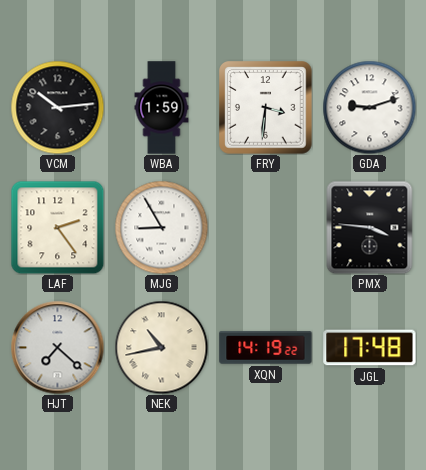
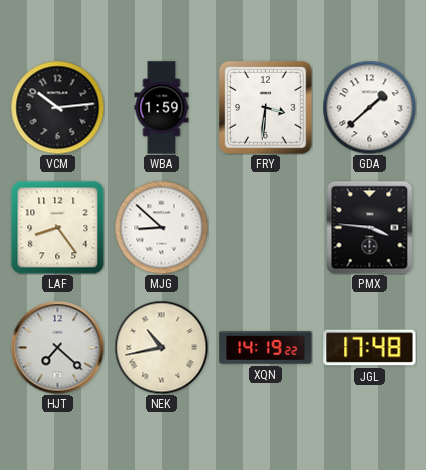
GDA: 9:12 -> 1:38 (369, 107)
LAF: 2:24 -> 8:24 (57, 227)
MJG: 8:55 -> 8:52 (161, 227)
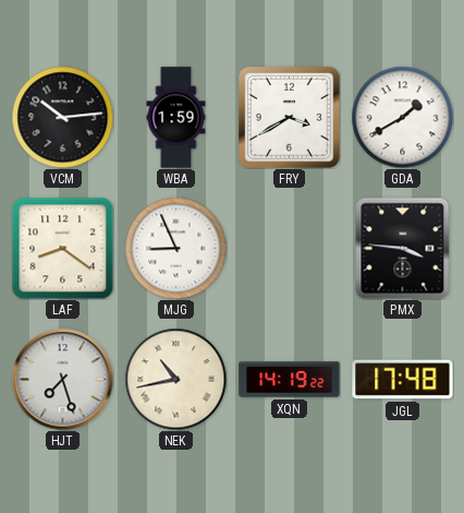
FRY: 3:31 -> 3:40 (290, 118)
GDA: 1:38 -> 1:40 (402, 117)
LAF: 8:24 -> 8:21 (62, 248)
MJG: 8:52 -> 8:56 (175, 248)
HJT: 7:22 -> 7:27 (62, 379)
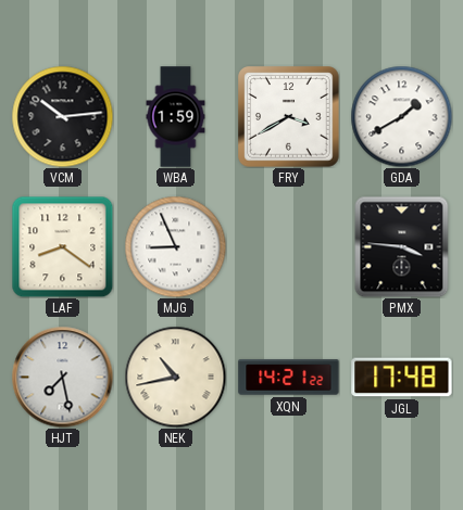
HJT: 7:27 -> 7:28 (62, 377)
XQN: 14:19 -> 14:21 (289, 378)
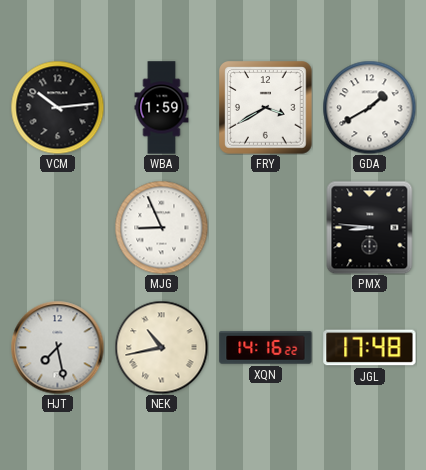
LAF: 8:21 -> none (62, 246)
PMX: 3:46 -> 8:46 (370, 227)
XQN: 14:21 -> 14:16 (266, 348)
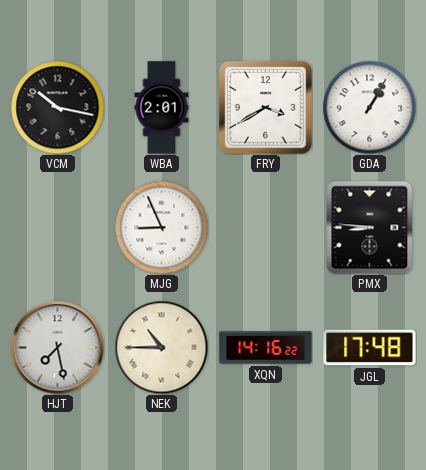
VCM: 10:14 -> 10:17 (57, 107)
WBA: 1:59 -> 2:01 (162, 108)
GDA: 1:40 -> 1:05 (369, 107)
NEK: 10:43 -> 10:45 (161, 347)
